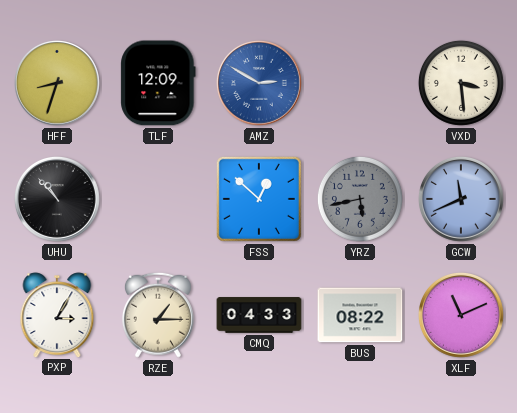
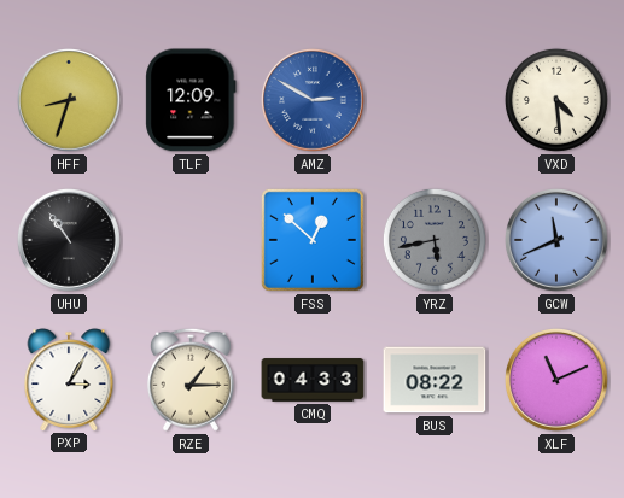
VXD: 3:29 -> 4:29 (556, 100)
UHU: 10:53 -> 10:54 (69, 240)
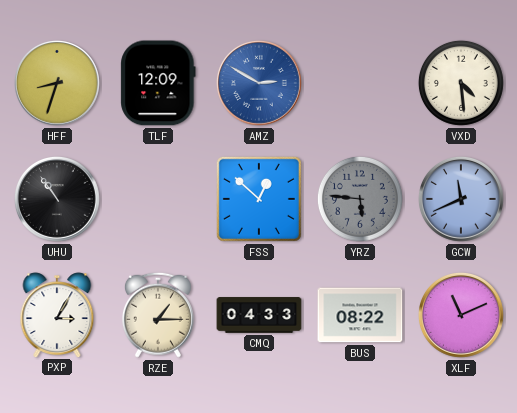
YRZ: 5:43 -> 5:46 (360, 199)
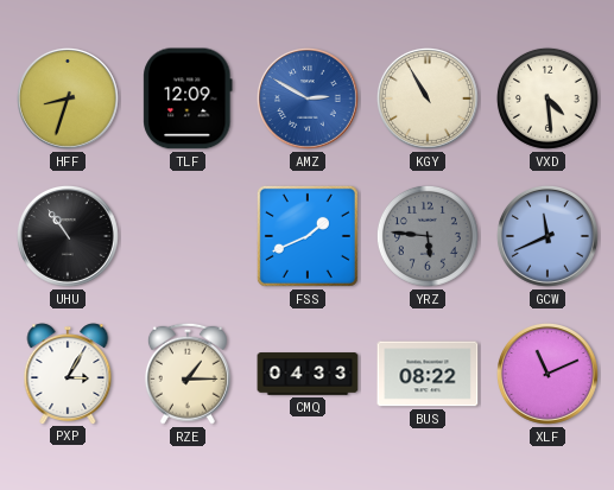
KGY: none -> 10:55 (428, 98)
FSS: 12:52 -> 1:41 (308, 236)
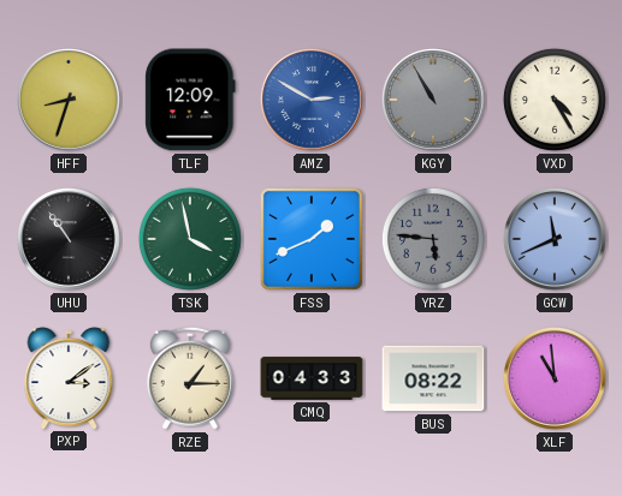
KGY dial: cream -> grey (433, 100)
VXD: 4:29 -> 4:25 (555, 100)
TSK: none -> 3:58 (190, 239)
PXP: 3:05 -> 3:09 (69, 378)
XLF: 11:11 -> 10:59 (555, 378)
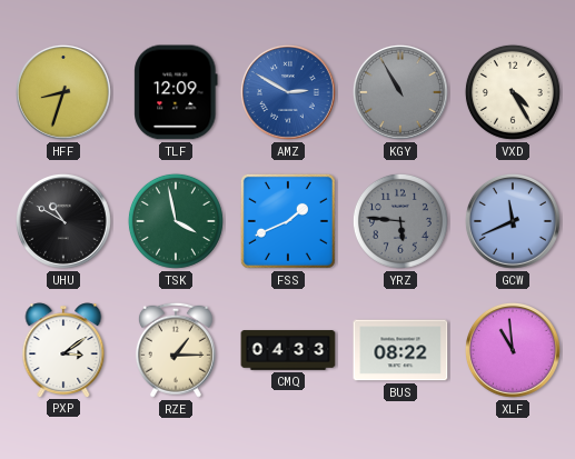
UHU: 10:54 -> 10:50 (63, 221)
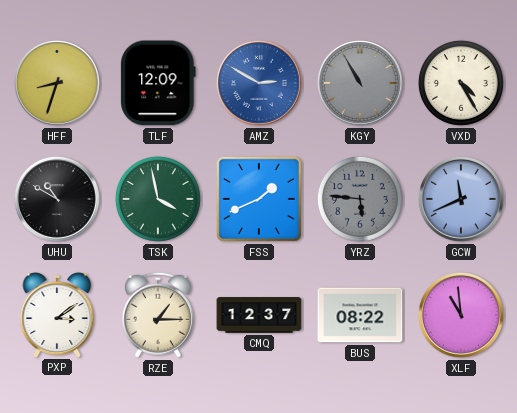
CMQ: 04:33 -> 12:37 (259, 315)
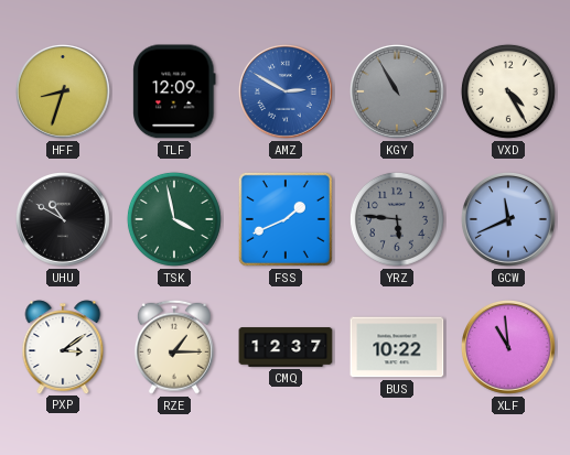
BUS: 08:22 -> 10:22 (397, 347)
